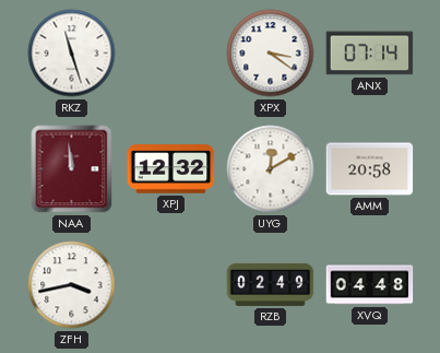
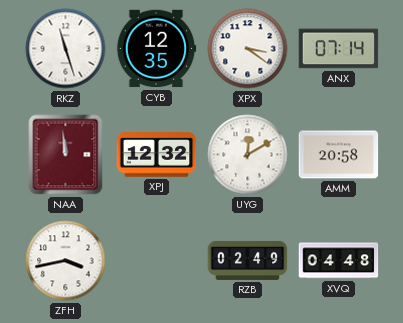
CYB: none -> 12:35 (156, 49)
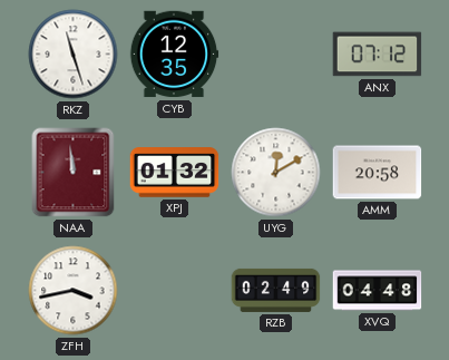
XPX: 3:21 -> none (248, 49)
ANX: 07:14 -> 07:12 (378, 55)
XPJ: 12:32 -> 01:32 (175, 173)
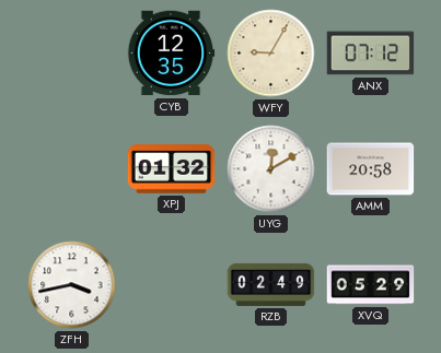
RKZ: 11:27 -> none (74, 55)
WFY: none -> 9:05 (271, 54)
NAA: 11:59 -> none (74, 173)
XVQ: 04:48 -> 05:29 (371, 285)
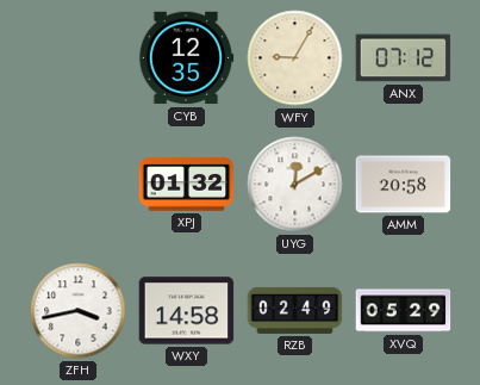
WXY: none -> 14:58 (187, 311)
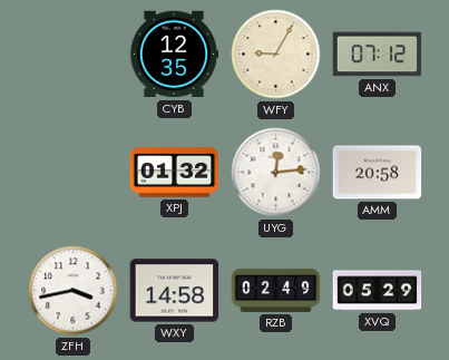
UYG: 12:10 -> 12:14 (276, 173)
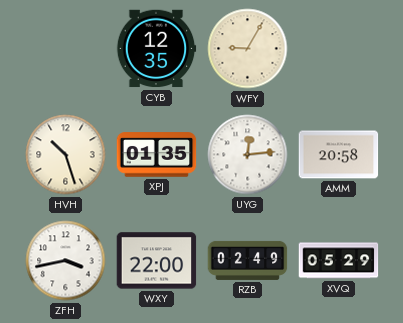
ANX: 07:12 -> none (378, 55)
HVH: none -> 10:27 (66, 155)
XPJ: 01:32 -> 01:35 (157, 155)
WXY: 14:58 -> 22:00 (157, 261)
